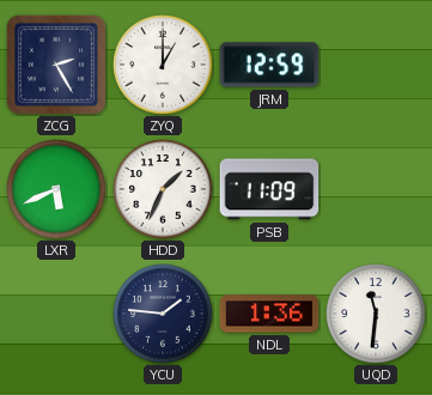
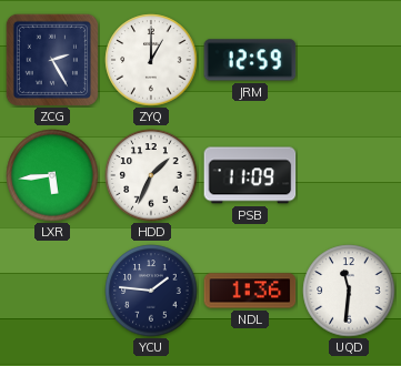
LXR: 5:41 -> 5:44 (52, 175)
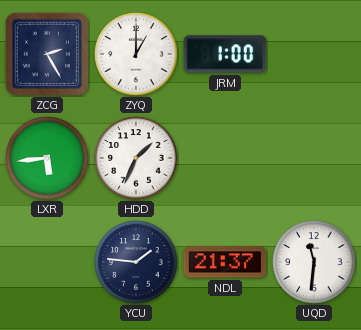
JRM: 12:59 -> 1:00 (225, 54)
PSB: 11:09 -> none (250, 175)
NDL: 1:36 -> 21:37 (225, 262)
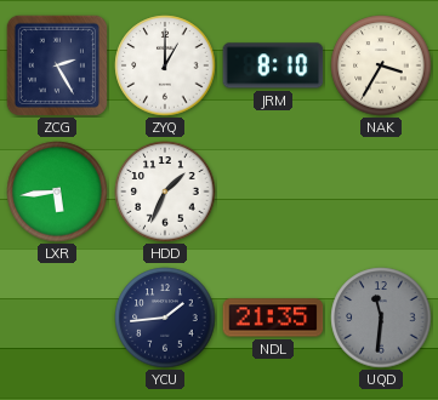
JRM: 1:00 -> 8:10 (273, 65)
NAK: none -> 3:35 (381, 65)
YCU: 1:46 -> 1:44 (165, 318)
NDL: 21:37 -> 21:35 (273, 318)
UQD dial: white -> grey (381, 318)
